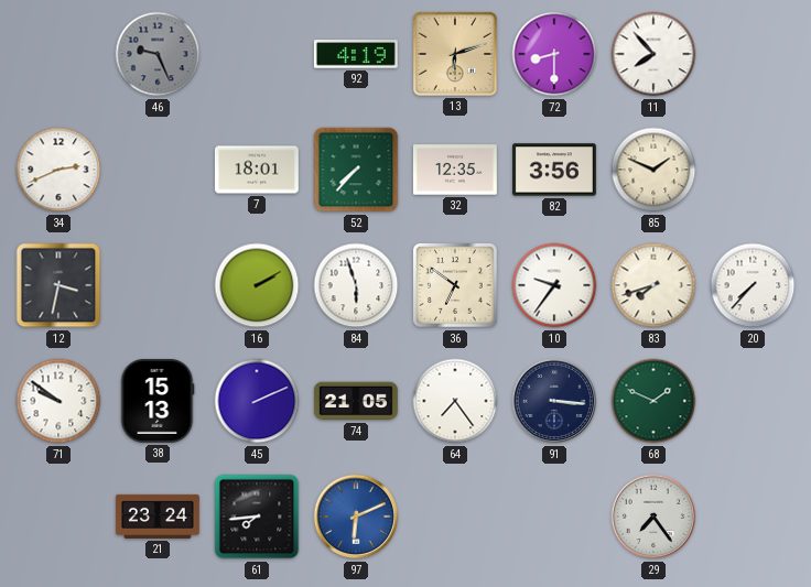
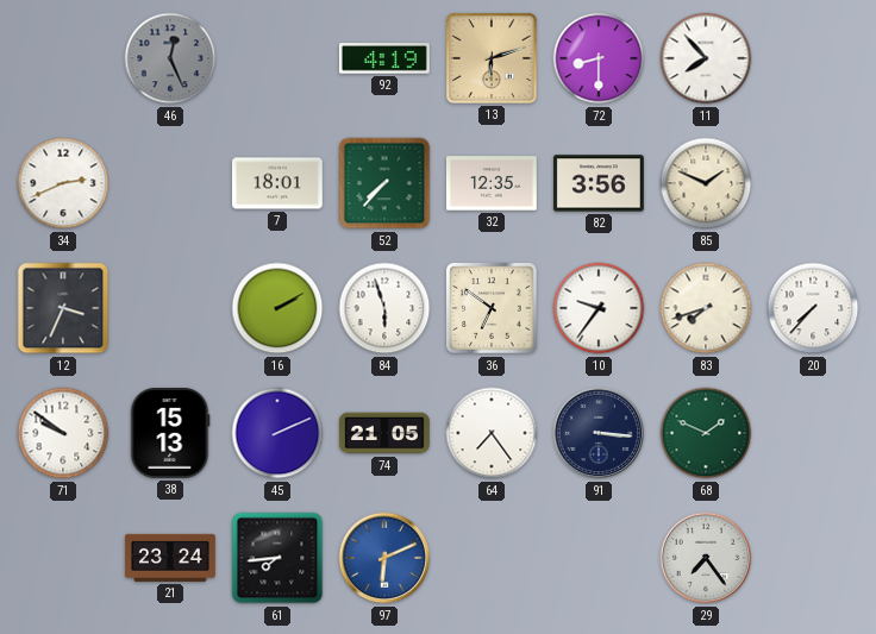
46: 9:26 -> 12:26 (170, 58)
12: 3:32 -> 3:34 (63, 308)
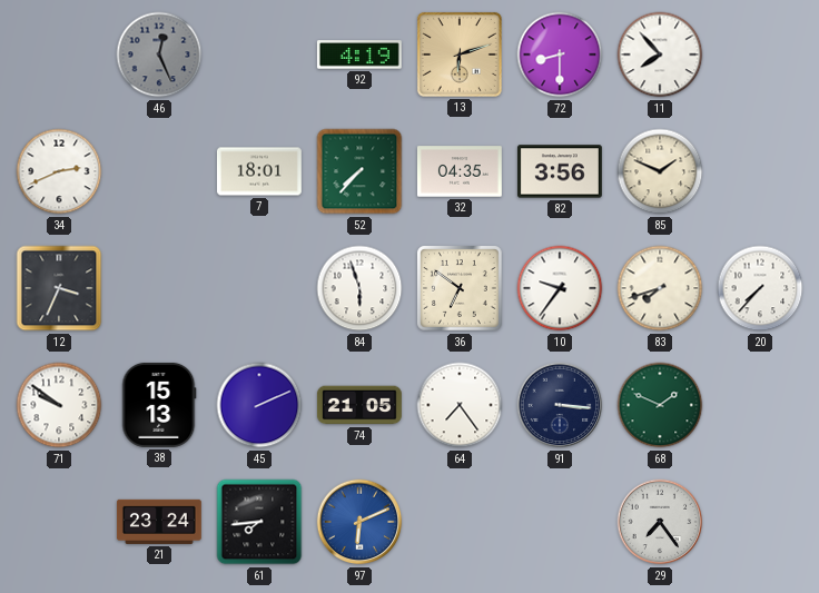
32: 12:35 -> 04:35 (460, 171)
16: 2:10 -> none (277, 308)
